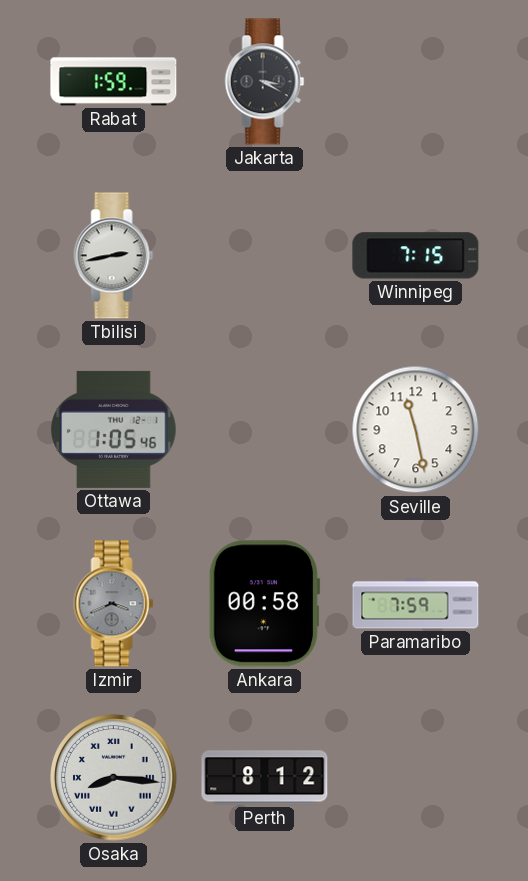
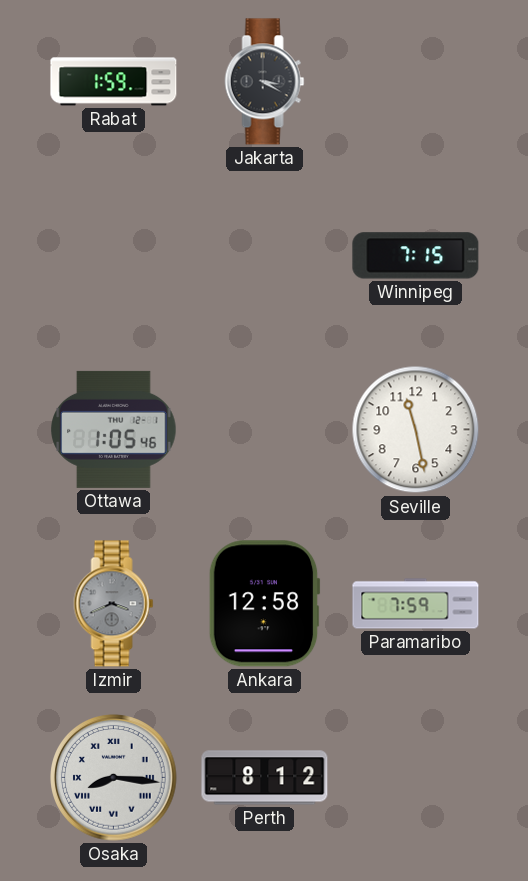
Tbilisi: 2:43 -> none (114, 256)
Ankara: 00:58 -> 12:58 (264, 604)
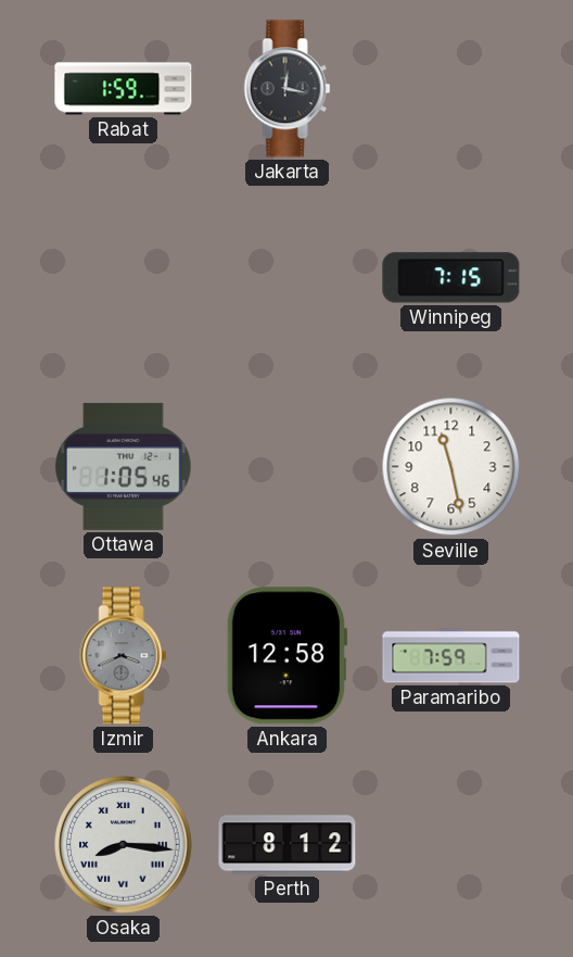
Jakarta: 3:20 -> 12:17 (288, 89)
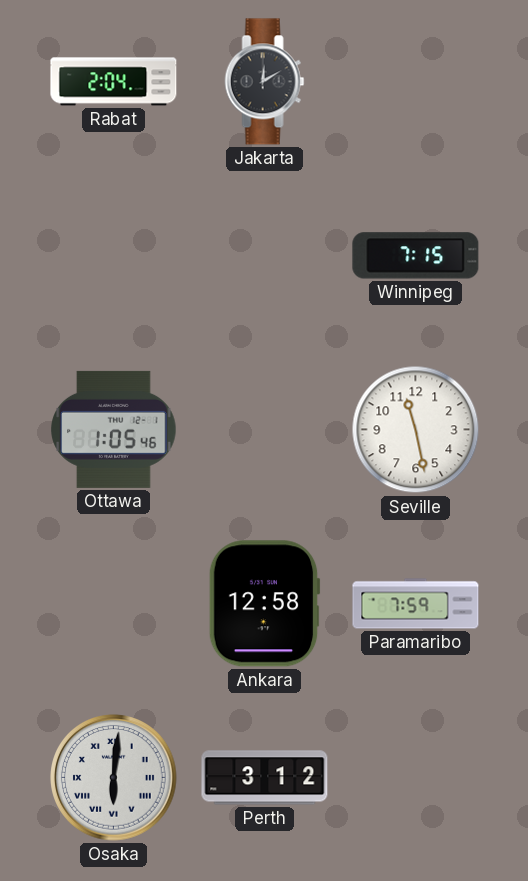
Rabat: 1:59 -> 2:04 (114, 82)
Jakarta: 12:17 -> 12:10 (265, 82)
Izmir: 3:41 -> none (124, 656)
Osaka: 8:16 -> 6:01 (114, 778)
Perth: 8:12 -> 3:12 (265, 778)
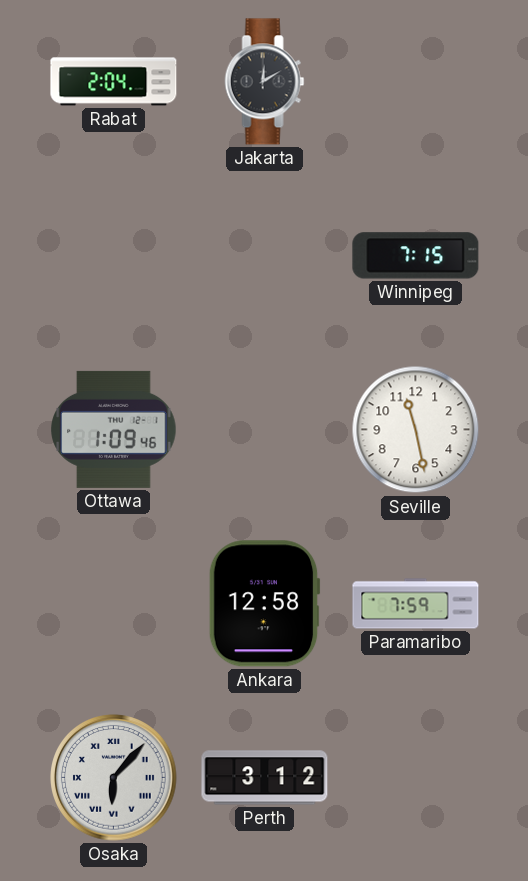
Ottawa: 1:05 -> 1:09 (114, 429)
Osaka: 6:01 -> 6:07 (114, 778)
